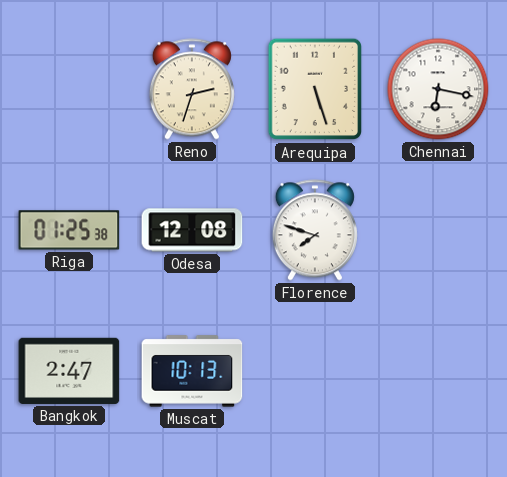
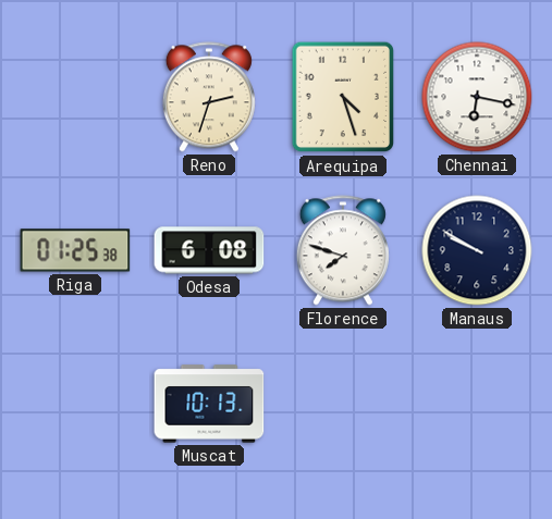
Arequipa: 5:27 -> 4:27 (343, 97)
Odesa: 12:08 -> 6:08 (209, 250)
Manaus: none -> 9:50 (477, 250)
Bangkok: 2:47 -> none (69, 371)
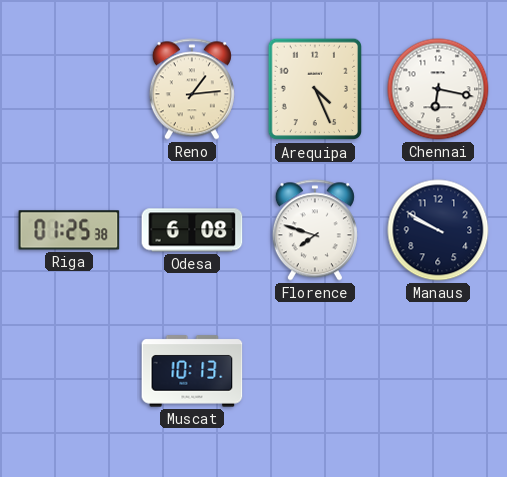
Reno: 2:33 -> 1:14 (192, 89)
Arequipa: 4:27 -> 4:26 (315, 89)
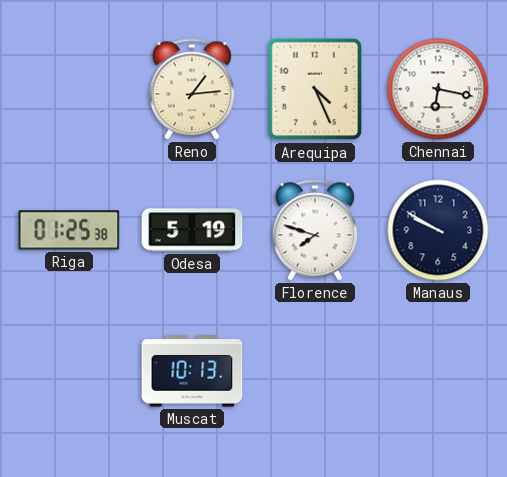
Odesa: 6:08 -> 5:19 (192, 230)
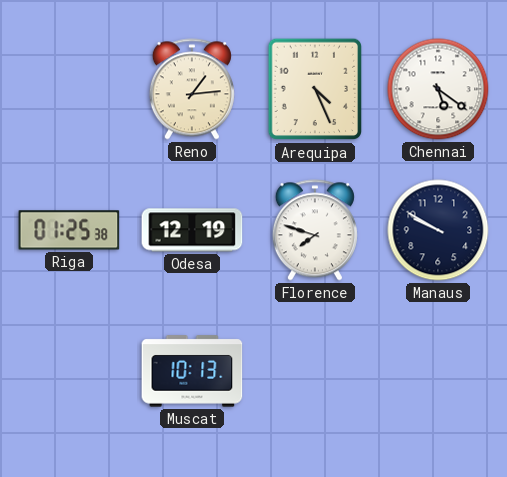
Chennai: 6:17 -> 5:21 (438, 89)
Odesa: 5:19 -> 12:19 (192, 230)
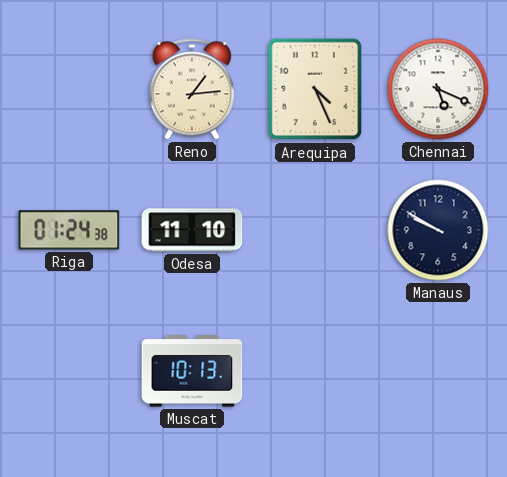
Chennai: 5:21 -> 5:19 (438, 89)
Riga: 01:25 -> 01:24 (69, 230)
Odesa: 12:19 -> 11:10 (192, 230)
Florence: 7:48 -> none (315, 230)
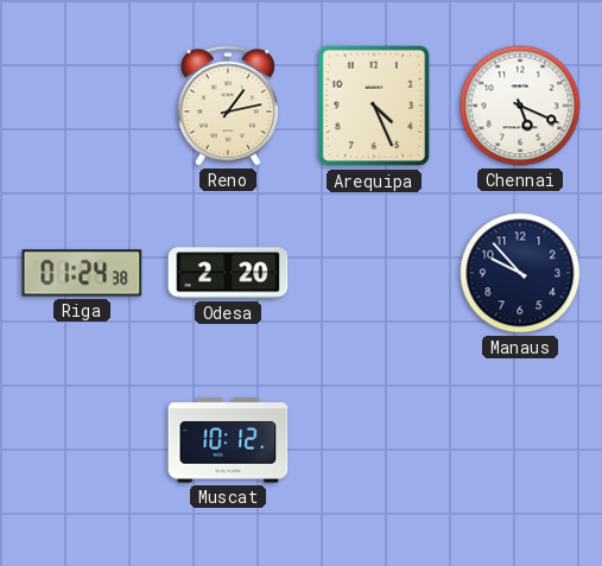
Reno: 1:14 -> 1:13 (228, 106)
Odesa: 11:10 -> 2:20 (228, 273)
Manaus: 9:50 -> 9:53 (520, 273)
Muscat: 10:13 -> 10:12 (228, 440)
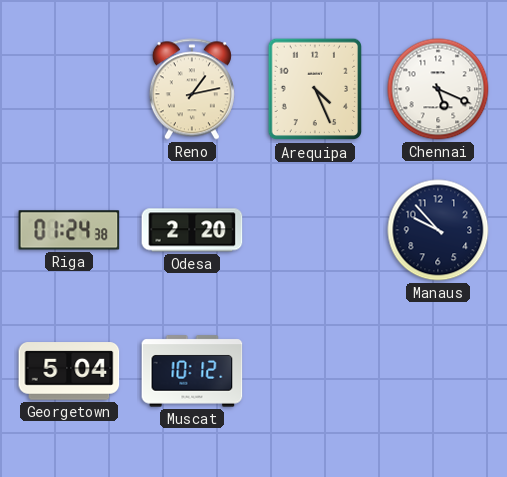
Georgetown: none -> 5:04 (69, 371)
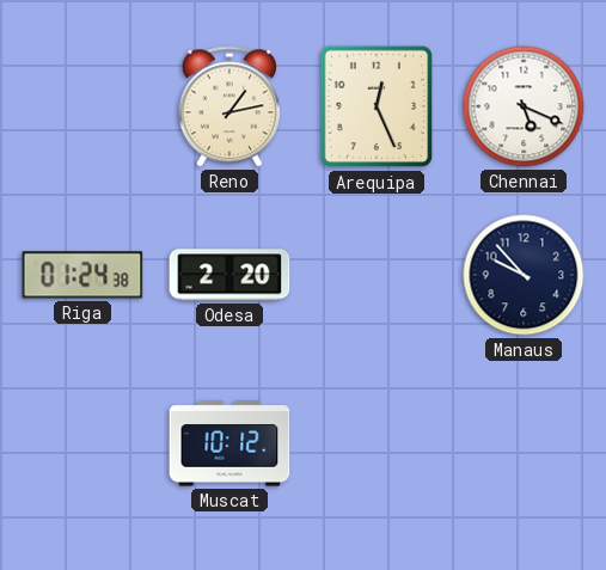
Arequipa: 4:26 -> 12:26 (377, 106)
Georgetown: 5:04 -> none (69, 371)
